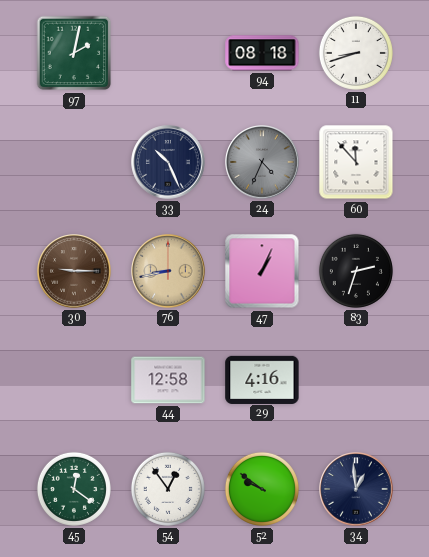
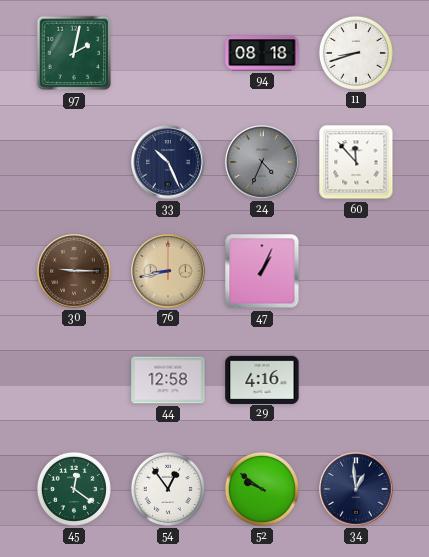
83: 2:33 -> none (356, 271)
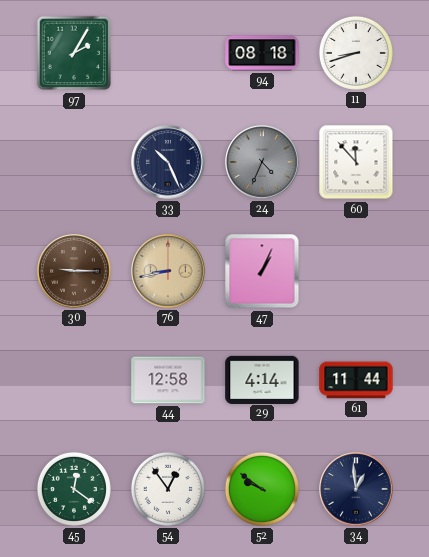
97: 2:02 -> 2:05 (74, 53)
29: 4:16 -> 4:14 (262, 379)
61: none -> 11:44 (356, 380)
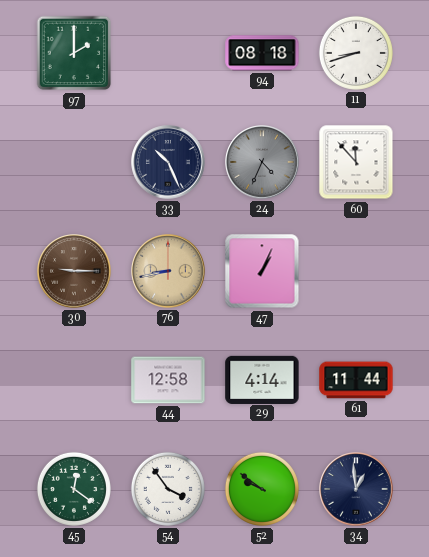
97: 2:05 -> 2:00 (74, 53)
54: 12:54 -> 3:54 (168, 489)
